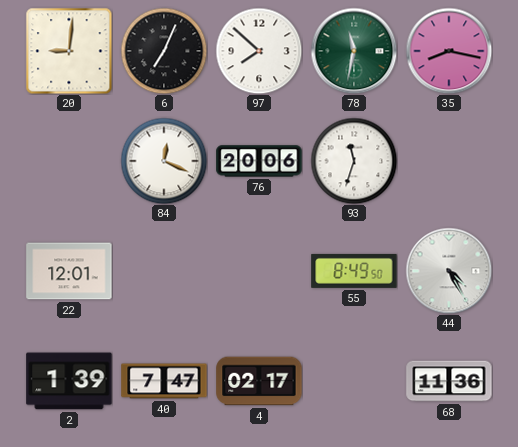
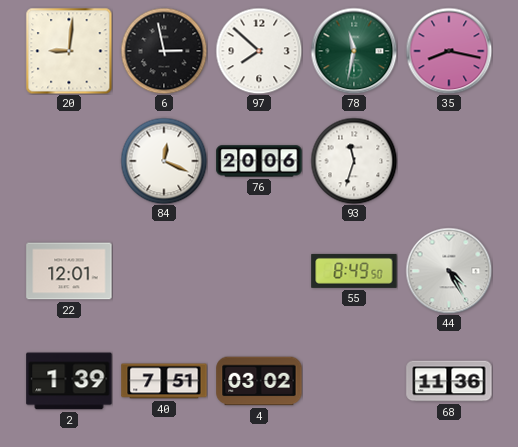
6: 7:04 -> 2:58 (164, 51)
40: 7:47 -> 7:51 (164, 381)
4: 02:17 -> 03:02 (259, 381)
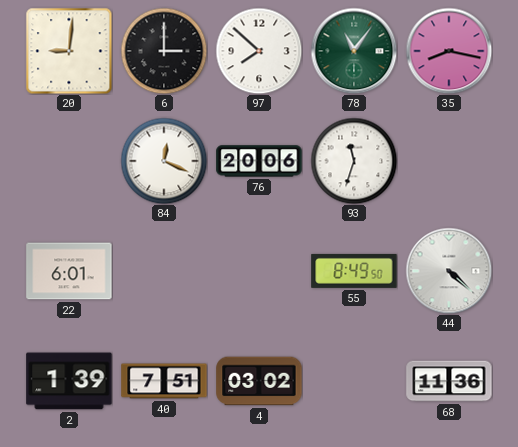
6: 2:58 -> 3:00 (164, 51)
78: 11:32 -> 11:06 (354, 51)
22: 12:01 -> 6:01 (69, 271)
44: 4:25 -> 4:22 (449, 271)
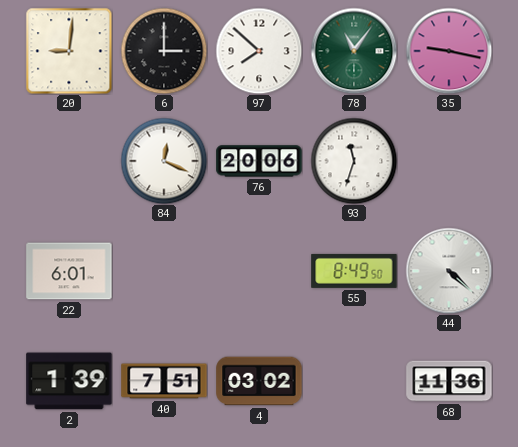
35: 8:17 -> 9:17 (449, 51)
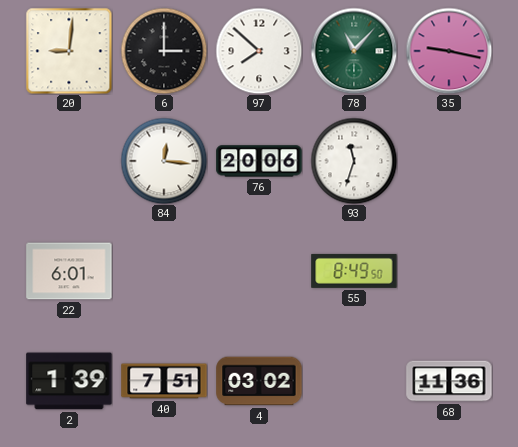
78: 11:06 -> 11:07 (354, 51)
84: 12:19 -> 12:16 (164, 161)
44: 4:22 -> none (449, 271)
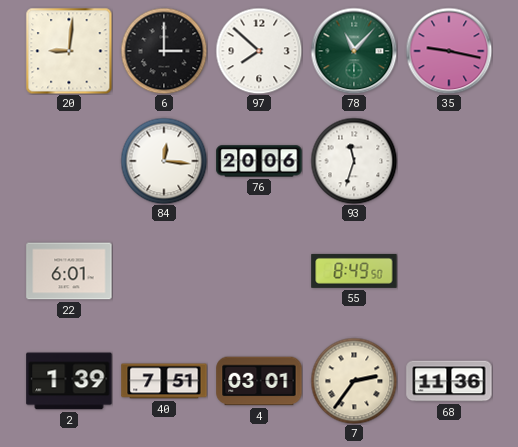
4: 03:02 -> 03:01 (259, 381)
7: none -> 2:36 (354, 381)
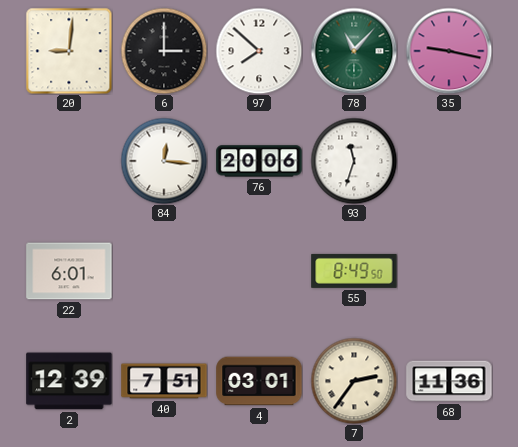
2: 1:39 -> 12:39 (69, 381)
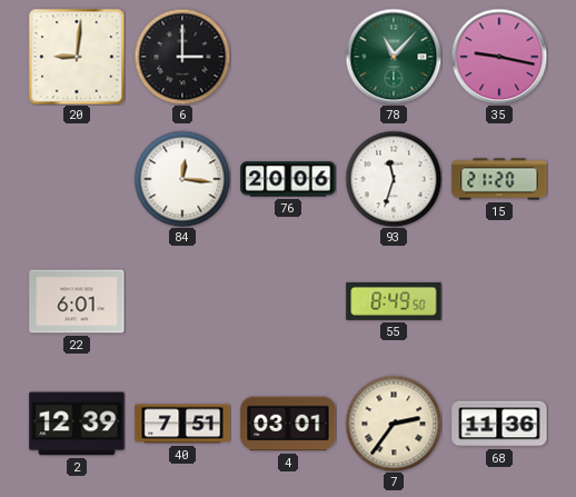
97: 7:52 -> none (259, 51)
15: none -> 21:20 (499, 179)
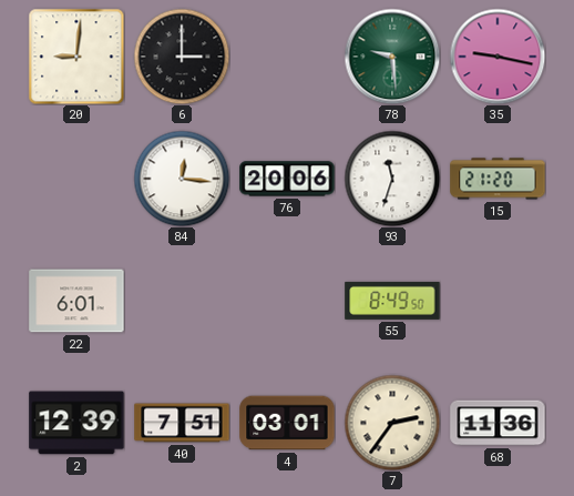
78: 11:07 -> 9:29 (392, 57)
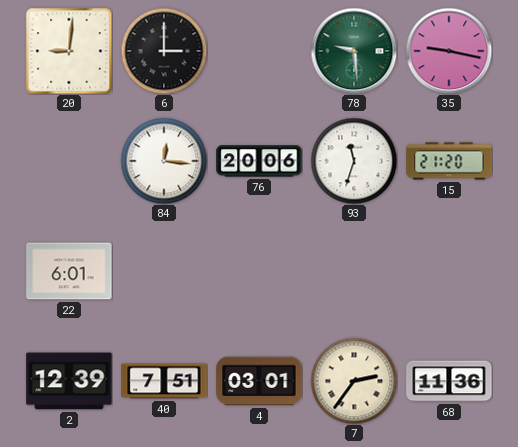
55: 8:49 -> none (392, 301)
